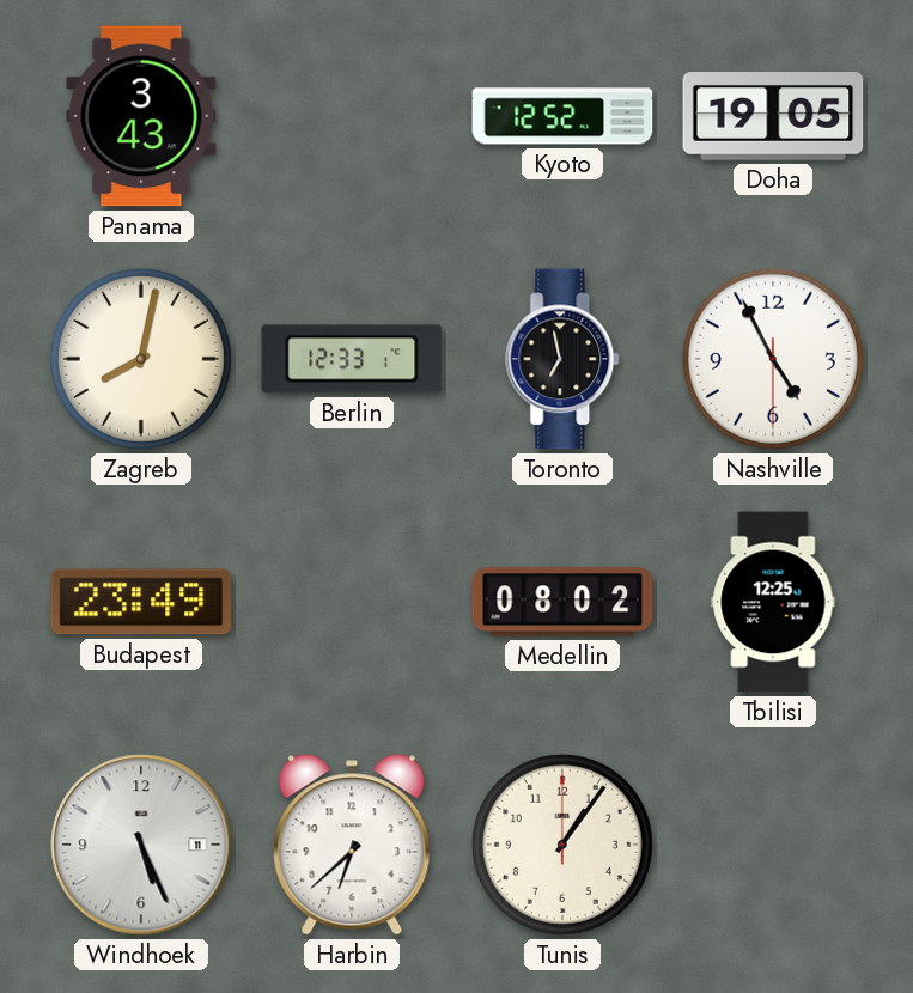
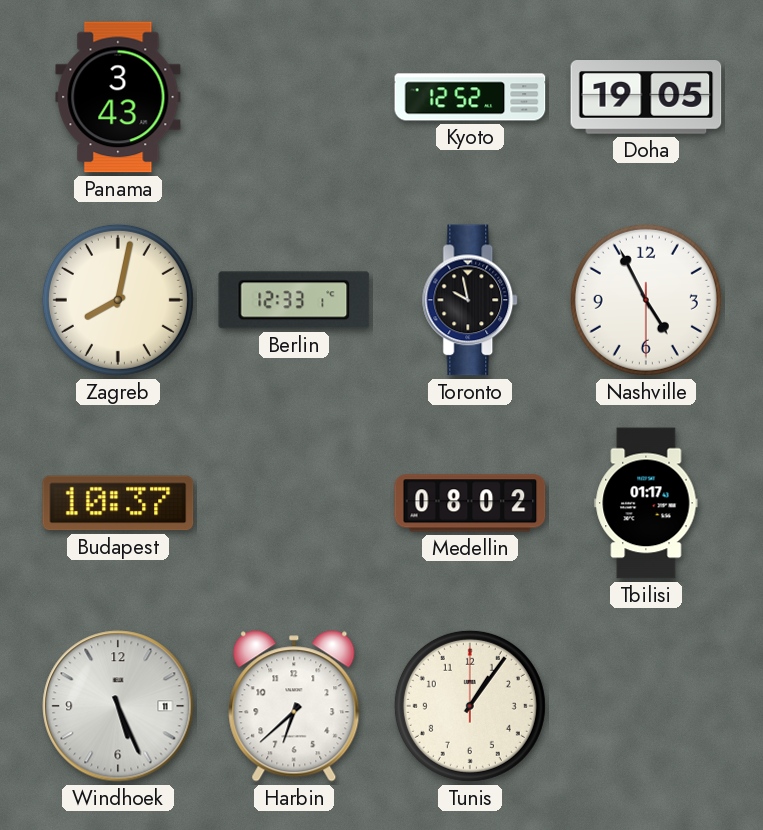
Toronto: 6:58 -> 9:58 (471, 300)
Budapest: 23:49 -> 10:37 (118, 503)
Tbilisi: 12:25 -> 01:17 (646, 503)
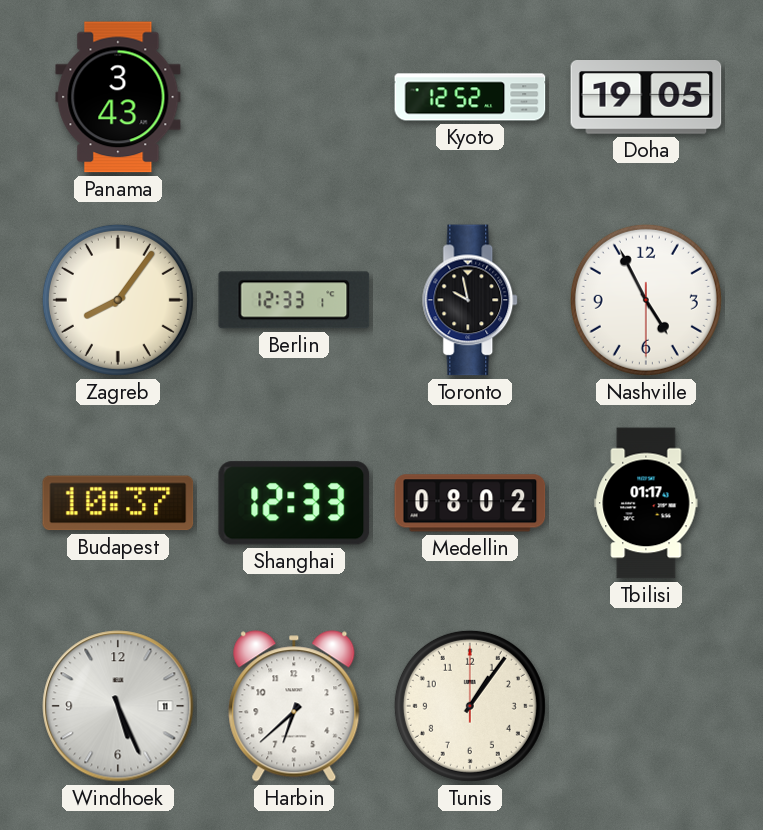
Zagreb: 8:02 -> 8:06 (118, 300)
Shanghai: none -> 12:33 (294, 503)
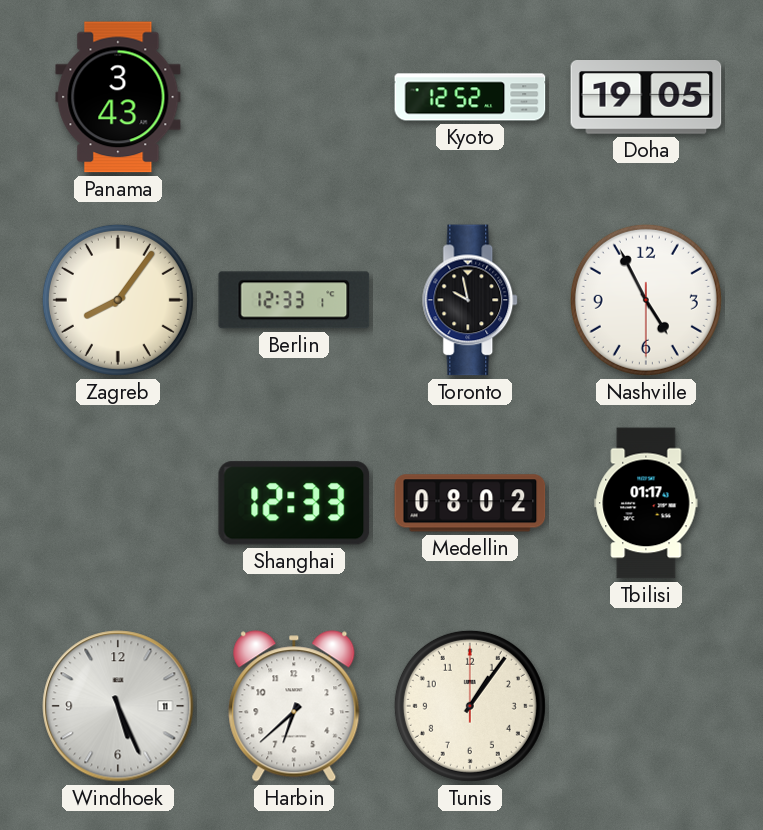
Budapest: 10:37 -> none (118, 503)
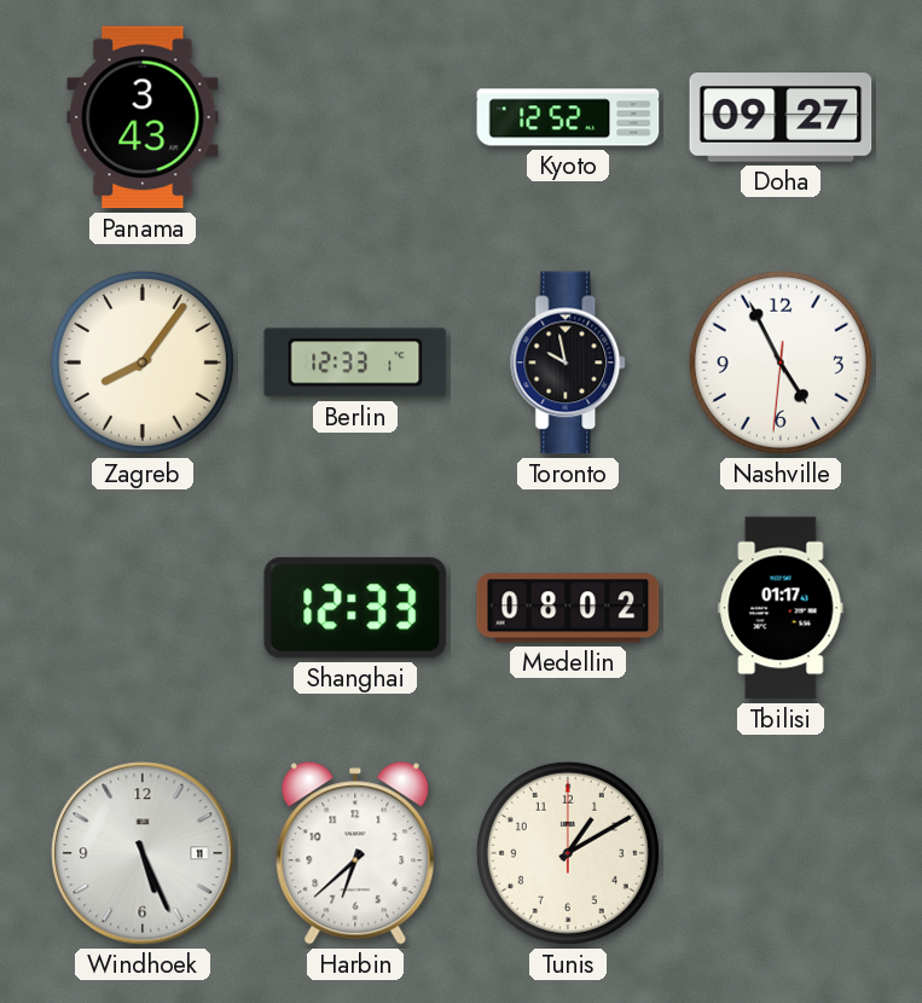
Doha: 19:05 -> 09:27 (781, 118)
Nashville: 4:55:30 -> 4:55:31 (781, 363)
Tunis: 1:06 -> 1:10 (568, 853)
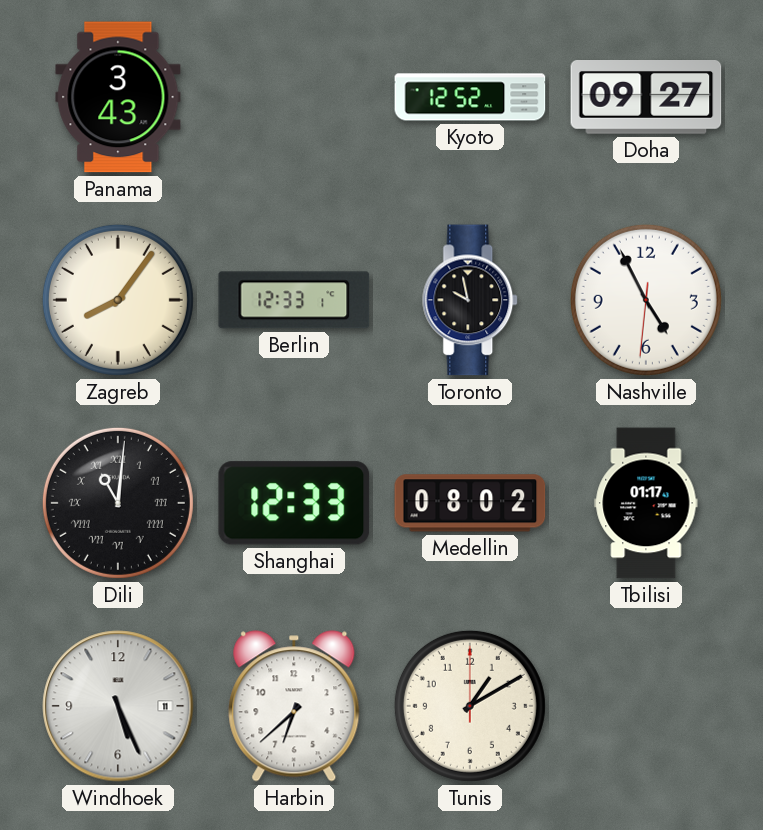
Dili: none -> 11:01 (118, 503)
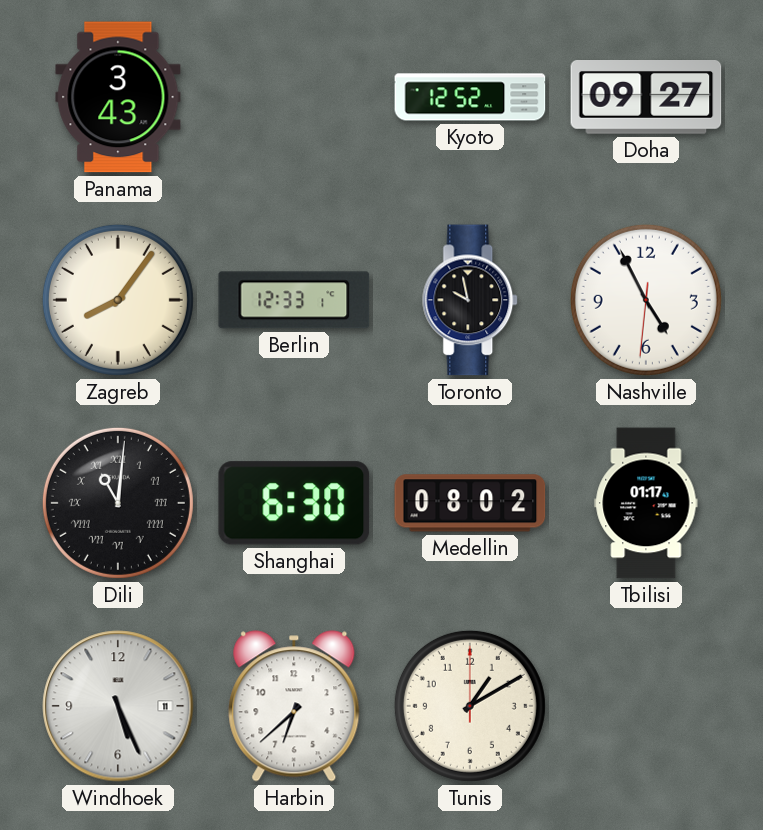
Shanghai: 12:33 -> 6:30 (294, 503)
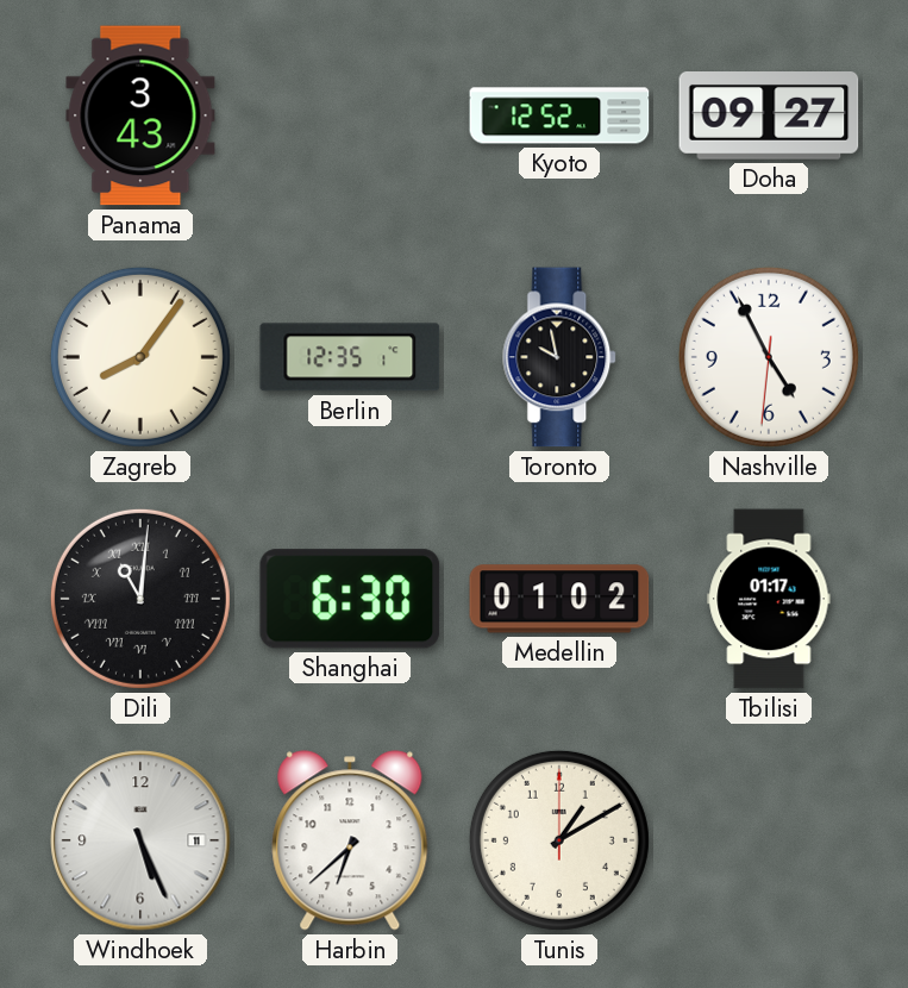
Berlin: 12:33 -> 12:35 (350, 357)
Medellin: 08:02 -> 01:02 (559, 599)
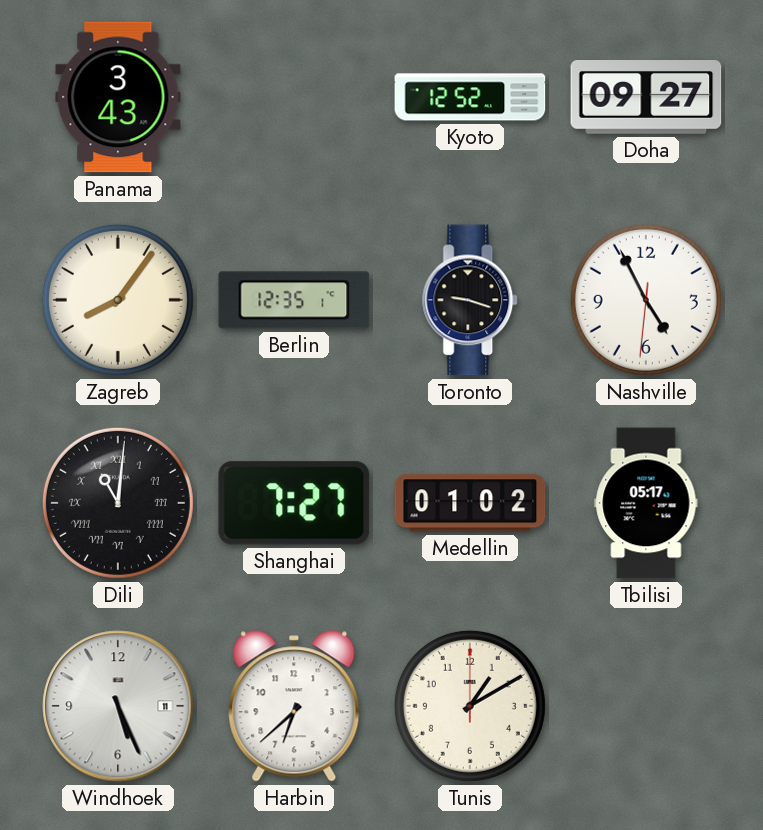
Toronto: 9:58 -> 9:18 (471, 300)
Shanghai: 6:30 -> 7:27 (294, 503)
Tbilisi: 01:17 -> 05:17 (646, 503)
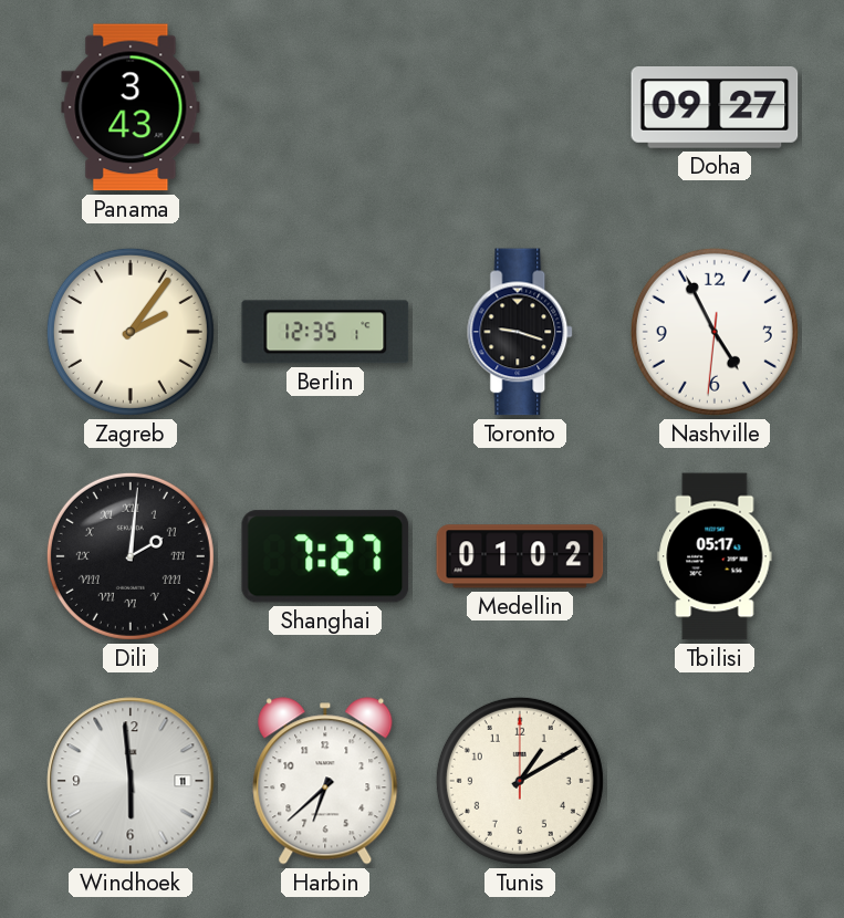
Kyoto: 12:52 -> none (470, 97)
Zagreb: 8:06 -> 2:06 (131, 332)
Dili: 11:01 -> 2:01 (131, 556)
Windhoek: 5:26 -> 5:59 (131, 781)
